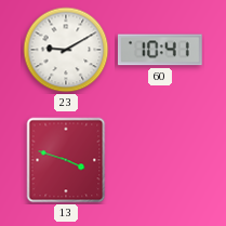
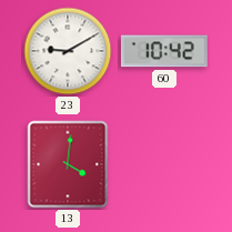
60: 10:41 -> 10:42 (164, 51)
13: 3:48 -> 4:01 (68, 164)
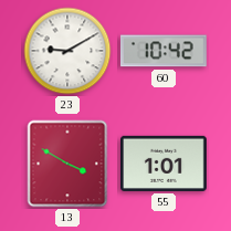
13: 4:01 -> 3:50 (67, 164)
55: none -> 1:01 (165, 164)
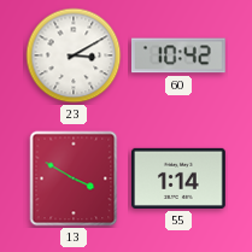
23: 9:10 -> 3:10 (74, 55)
55: 1:01 -> 1:14 (180, 178)
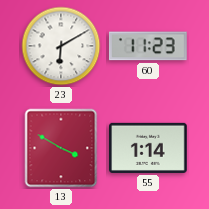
23: 3:10 -> 6:10 (61, 46)
60: 10:42 -> 11:23 (148, 46)
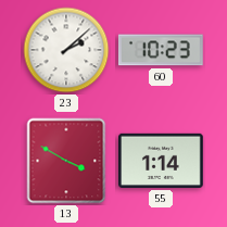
23: 6:10 -> 2:08 (66, 50)
60: 11:23 -> 10:23 (161, 50)
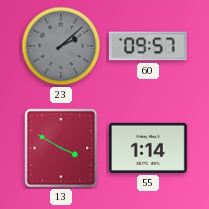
23 dial: white -> grey (61, 46)
60: 10:23 -> 09:57 (148, 46)
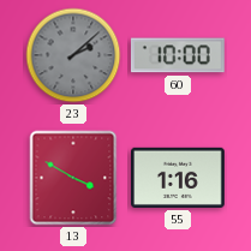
60: 09:57 -> 10:00 (178, 55)
55: 1:14 -> 1:16 (179, 178)
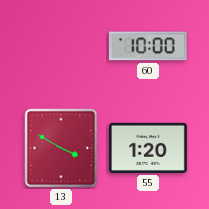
23: 2:08 -> none (73, 55)
55: 1:16 -> 1:20 (149, 148)
